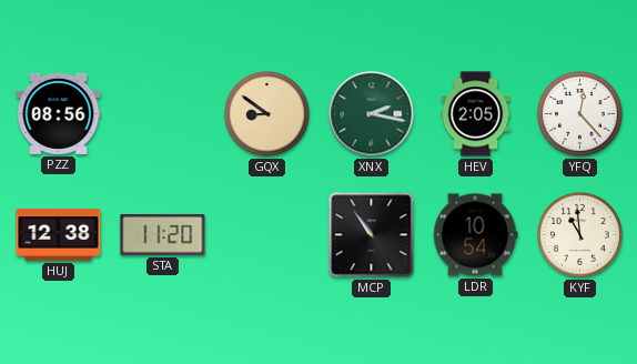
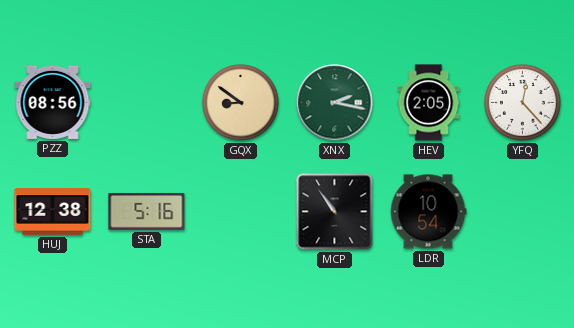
STA: 11:20 -> 5:16 (147, 212)
KYF: 10:59 -> none (580, 235)
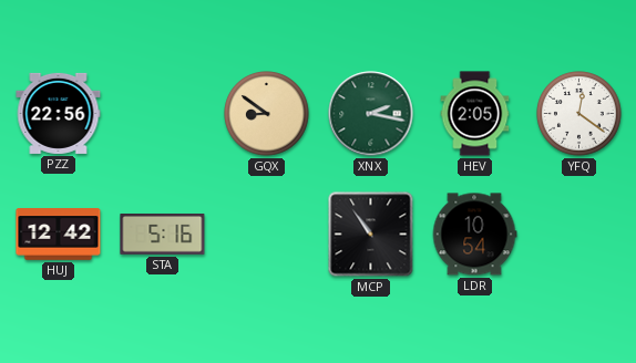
PZZ: 08:56 -> 22:56 (59, 113)
YFQ: 12:23 -> 12:21 (579, 114)
HUJ: 12:38 -> 12:42 (59, 235)
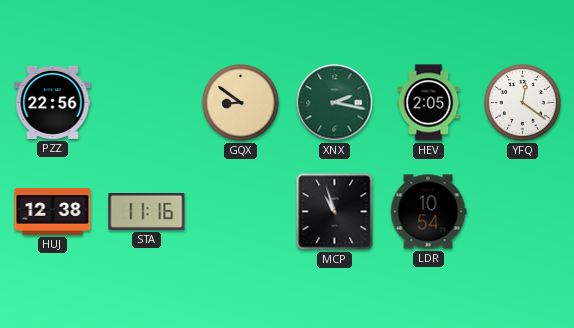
HUJ: 12:42 -> 12:38 (53, 212)
STA: 5:16 -> 11:16 (147, 212)
MCP: 10:54 -> 10:57 (335, 212)
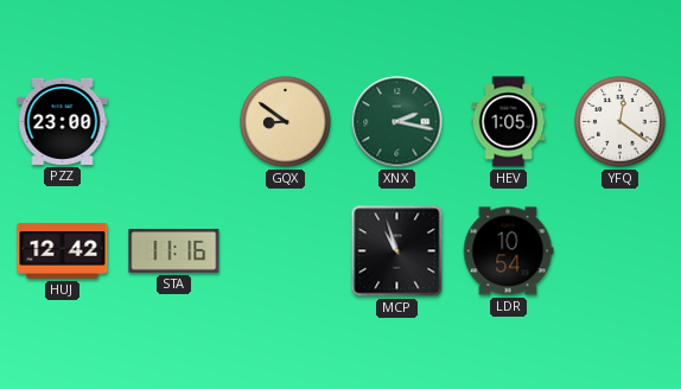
PZZ: 22:56 -> 23:00 (63, 121)
HEV: 2:05 -> 1:05 (509, 122)
HUJ: 12:38 -> 12:42 (63, 251)
